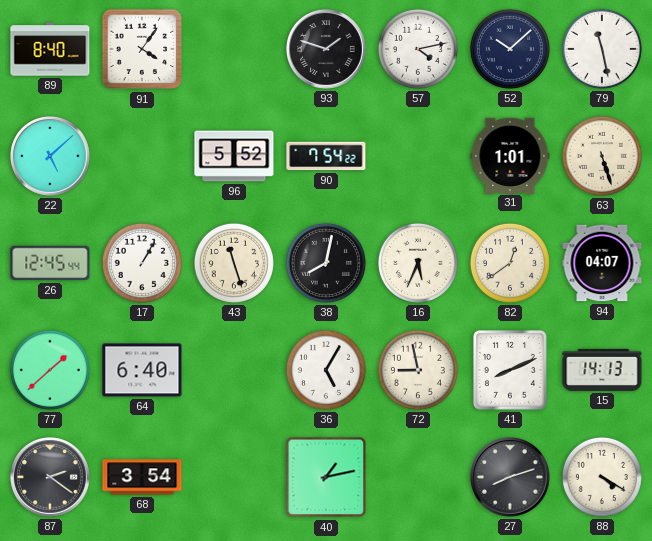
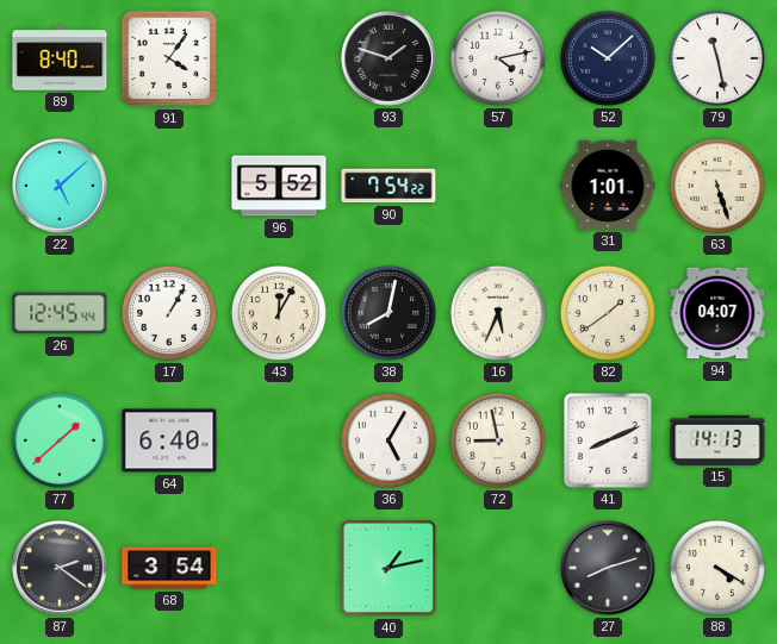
43: 11:27 -> 12:05 (279, 313)
82: 12:39 -> 1:39 (608, 313)
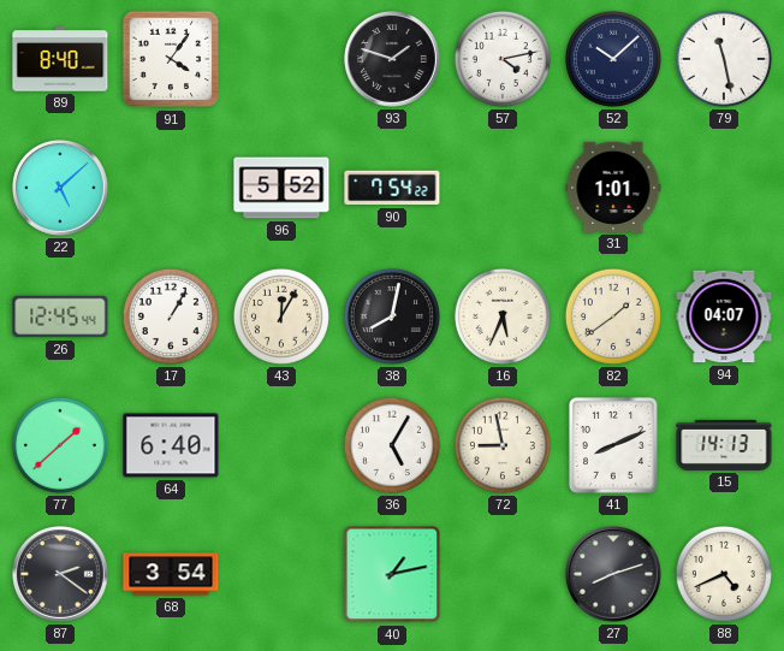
63: 5:27 -> none (717, 186)
88: 4:20 -> 4:41 (724, 574)
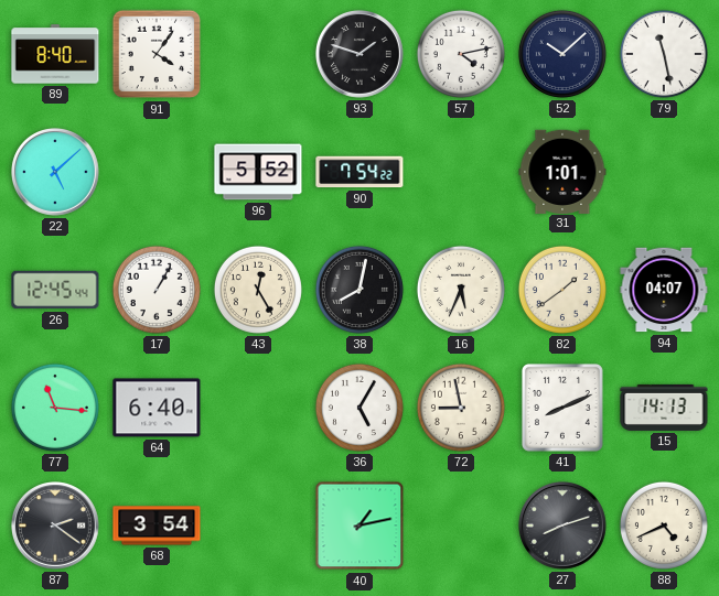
43: 12:05 -> 12:25 (258, 290)
77: 1:38 -> 11:16 (55, 408)
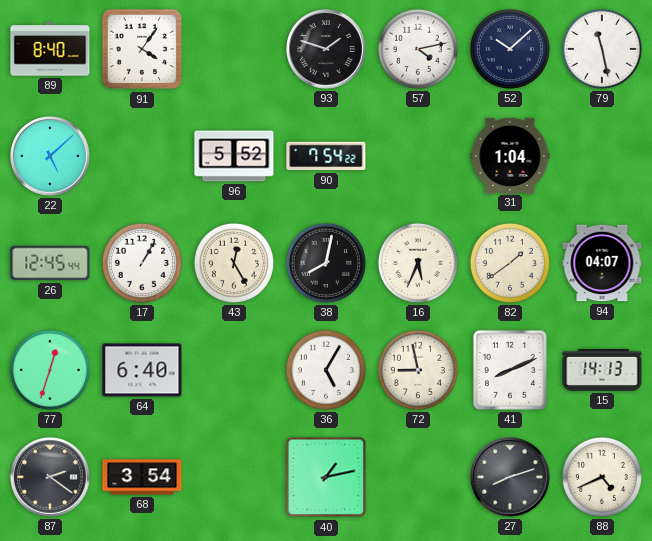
31: 1:01 -> 1:04 (510, 155)
77: 11:16 -> 12:33 (50, 370)
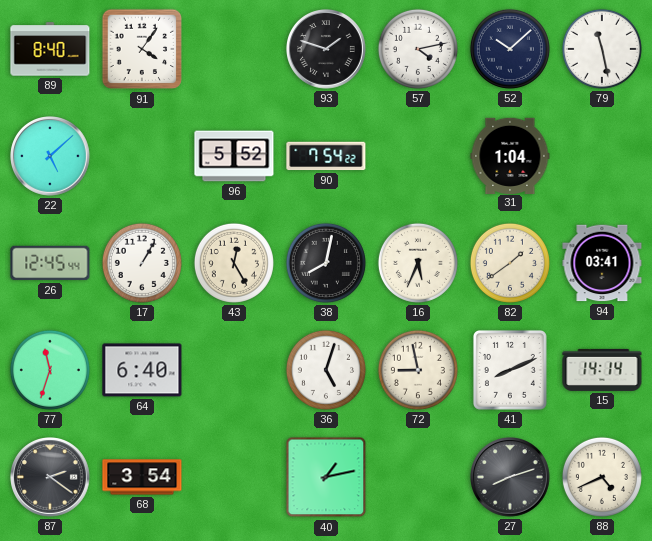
94: 04:07 -> 03:41 (602, 263)
77: 12:33 -> 11:33 (50, 370)
36: 5:05 -> 5:03 (326, 370)
15: 14:13 -> 14:14 (602, 370)
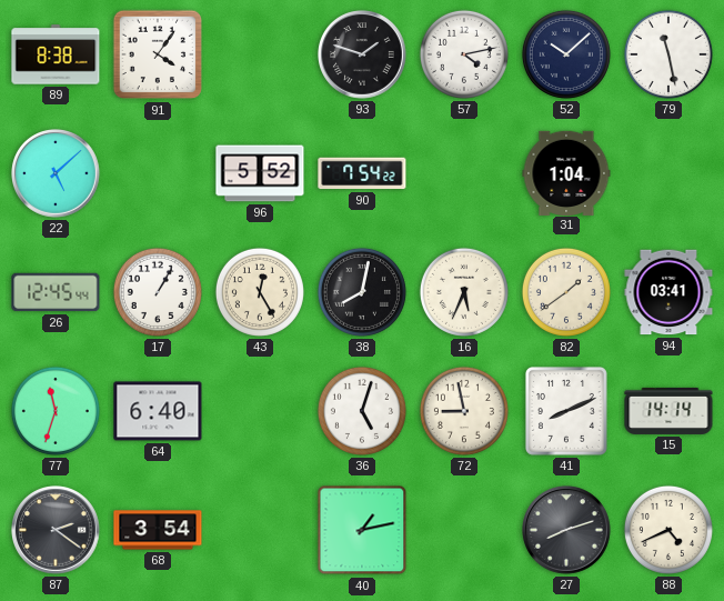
89: 8:40 -> 8:38 (56, 54)
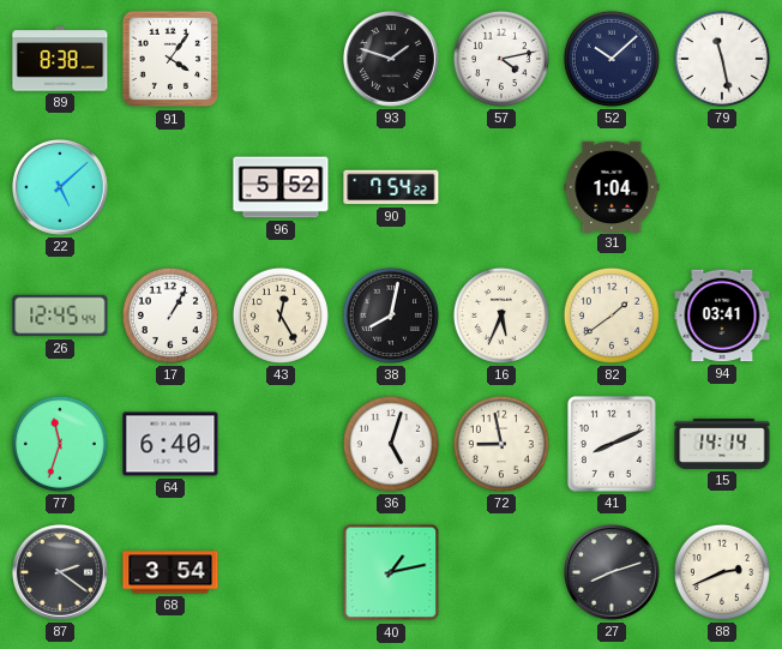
88: 4:41 -> 2:41 (722, 572)
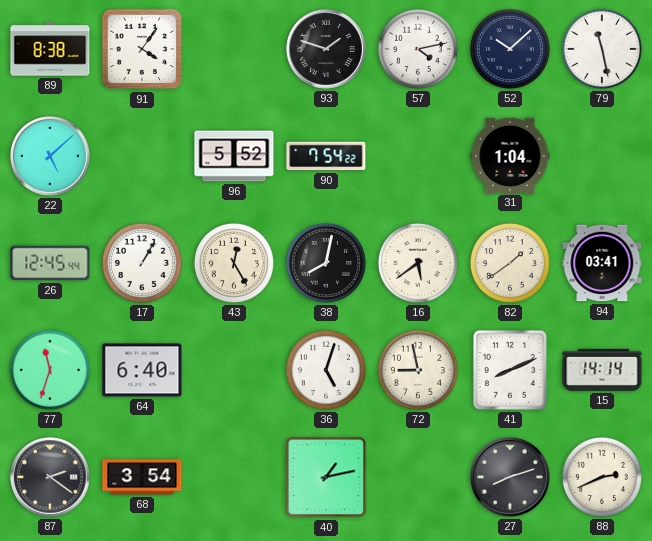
16: 5:34 -> 5:39 (418, 263)
